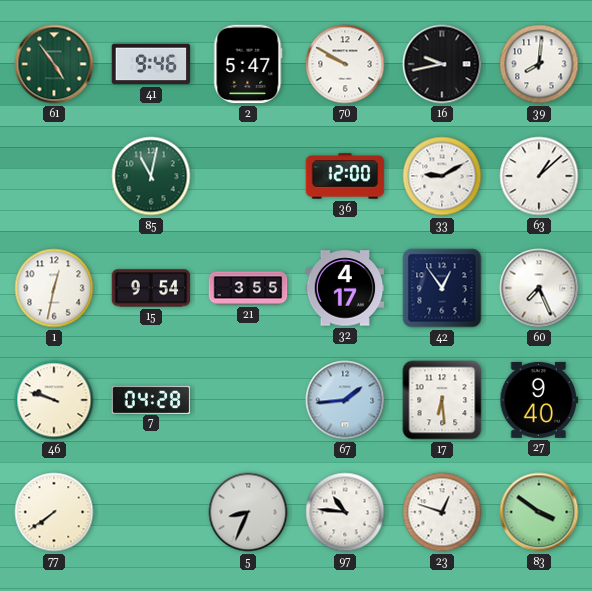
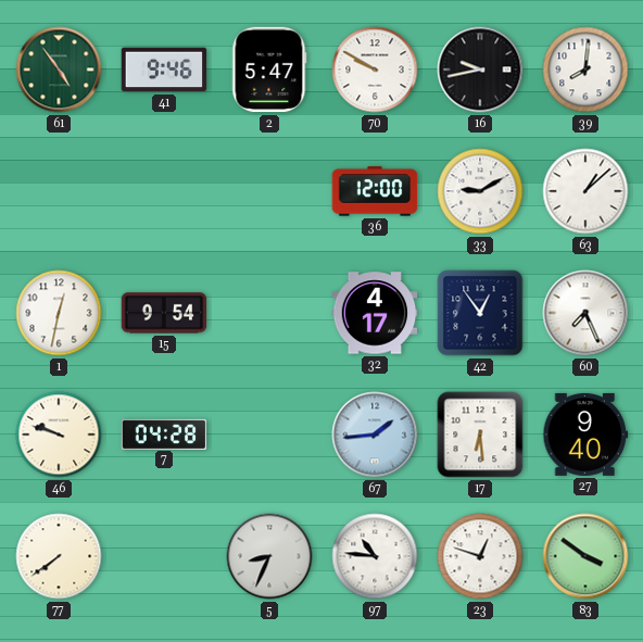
85: 11:02 -> none (151, 176)
21: 3:55 -> none (248, 288)
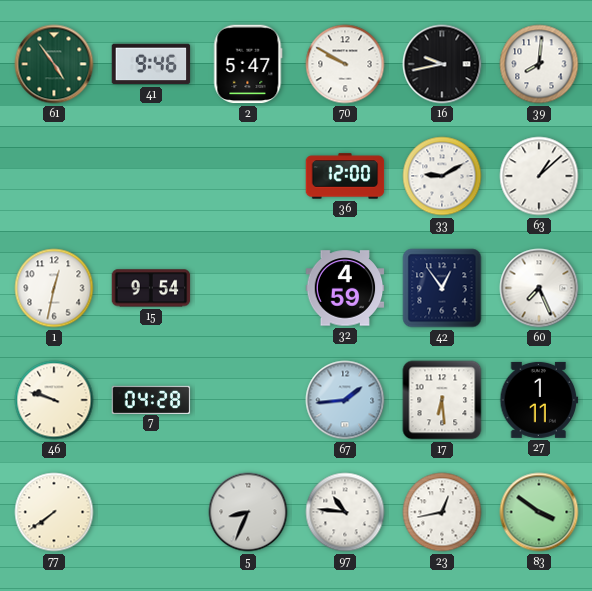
32: 4:17 -> 4:59 (345, 288)
27: 9:40 -> 1:11 (539, 400)
23: 12:48 -> 12:43 (442, 512)
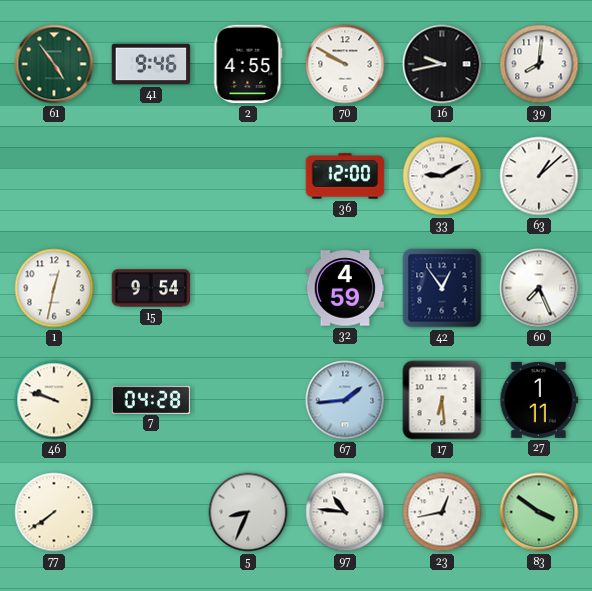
2: 5:47 -> 4:55 (248, 64)
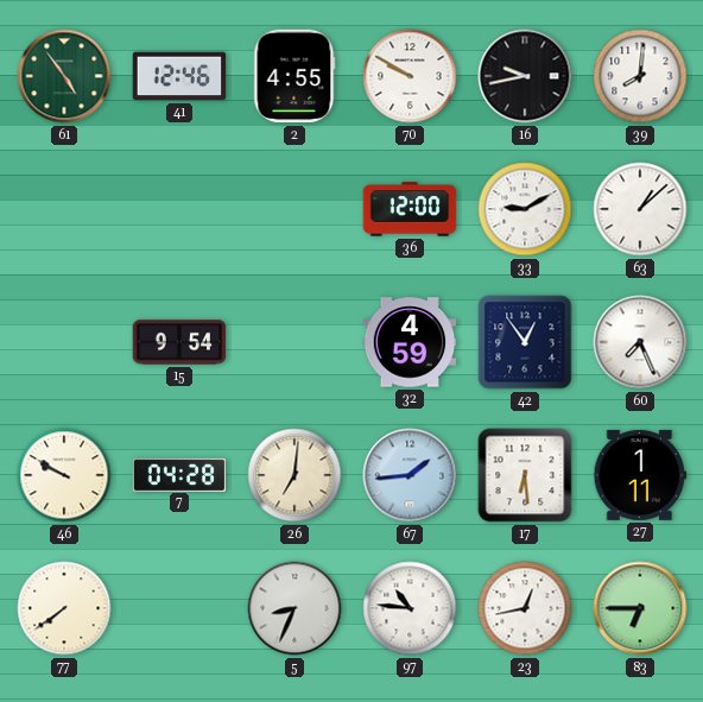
41: 9:46 -> 12:46 (179, 76)
1: 12:32 -> none (54, 288)
46: 9:48 -> 9:50 (64, 475)
26: none -> 7:01 (294, 475)
83: 3:51 -> 6:45 (640, 608)
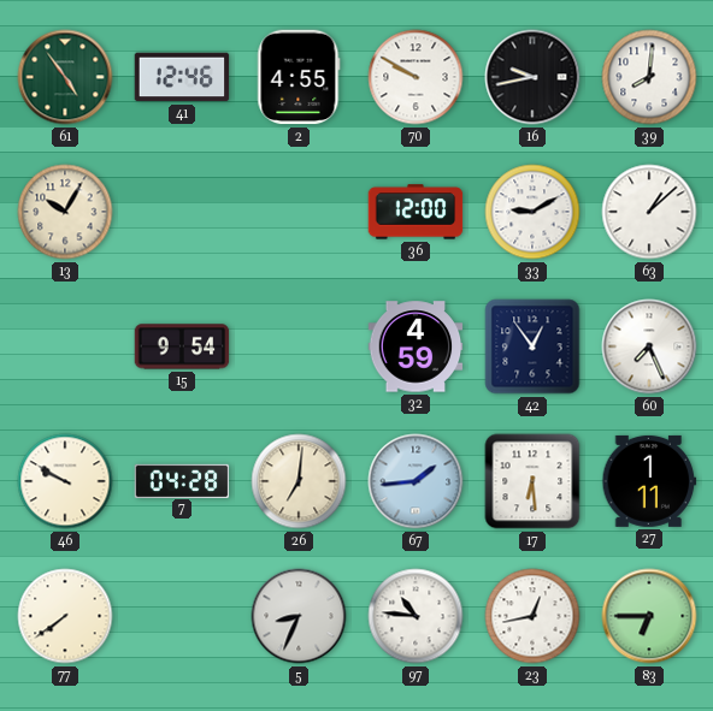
13: none -> 10:05 (65, 212)
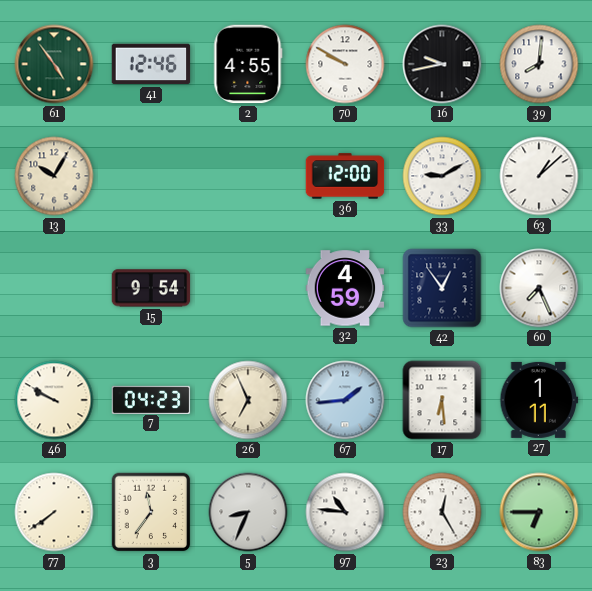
7: 04:28 -> 04:23 (151, 399)
26: 7:01 -> 6:56 (248, 400)
3: none -> 11:36 (151, 512)
23: 12:43 -> 12:25 (442, 512)
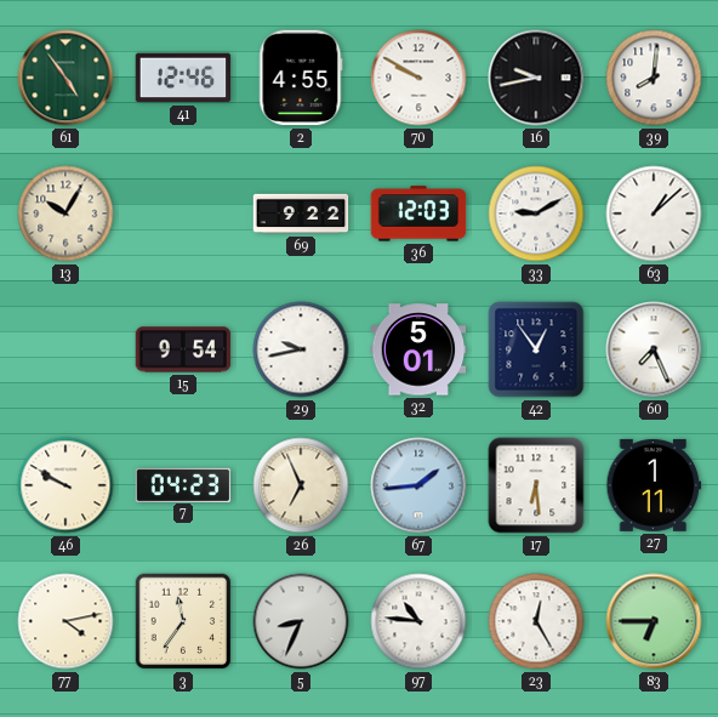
69: none -> 9:22 (301, 214)
36: 12:00 -> 12:03 (418, 214)
29: none -> 9:43 (301, 349)
32: 4:59 -> 5:01 (418, 349)
77: 7:39 -> 4:13 (65, 621)
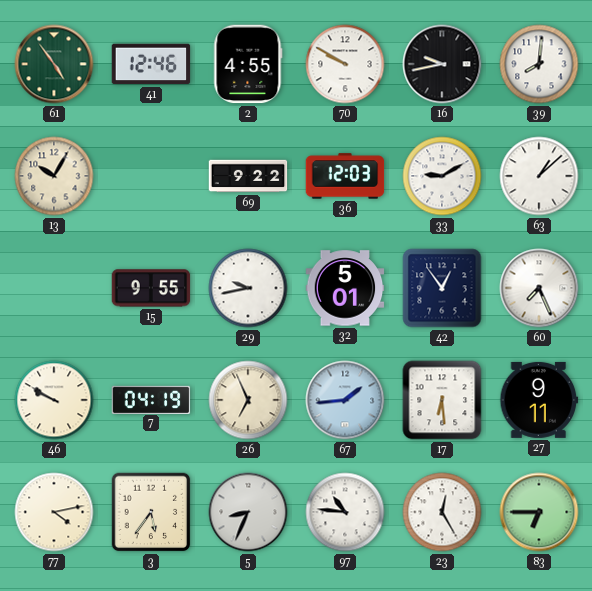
15: 9:54 -> 9:55 (151, 288)
7: 04:23 -> 04:19 (151, 399)
27: 1:11 -> 9:11 (539, 400)
3: 11:36 -> 5:36 (151, 512)
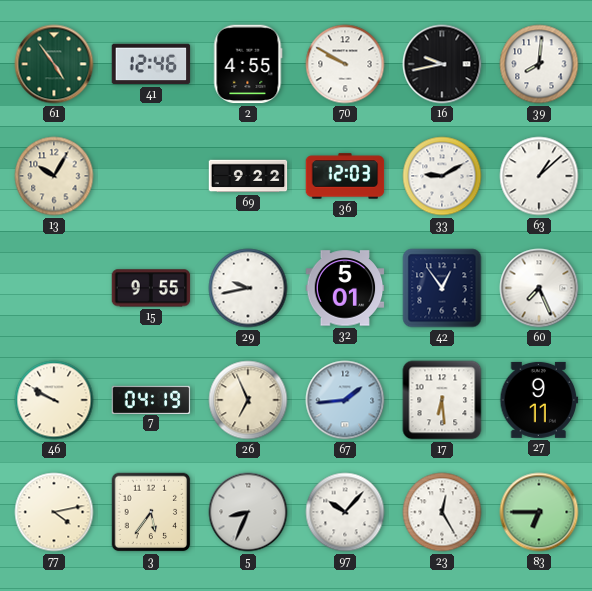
97: 10:46 -> 10:07 (345, 512)
